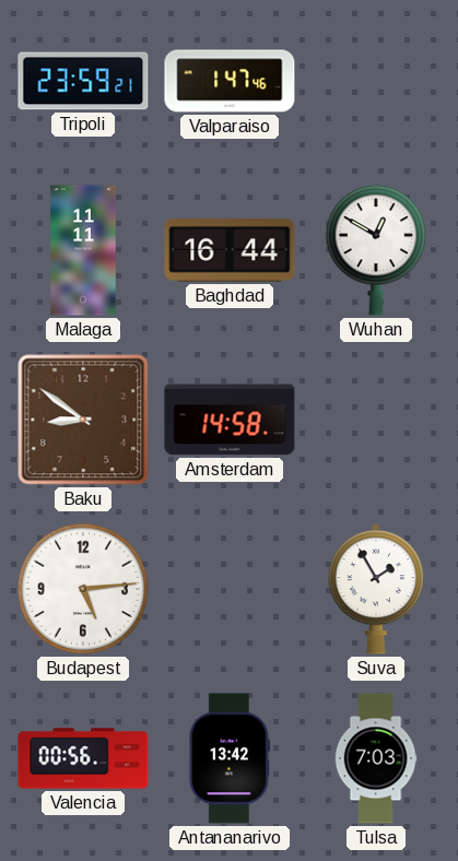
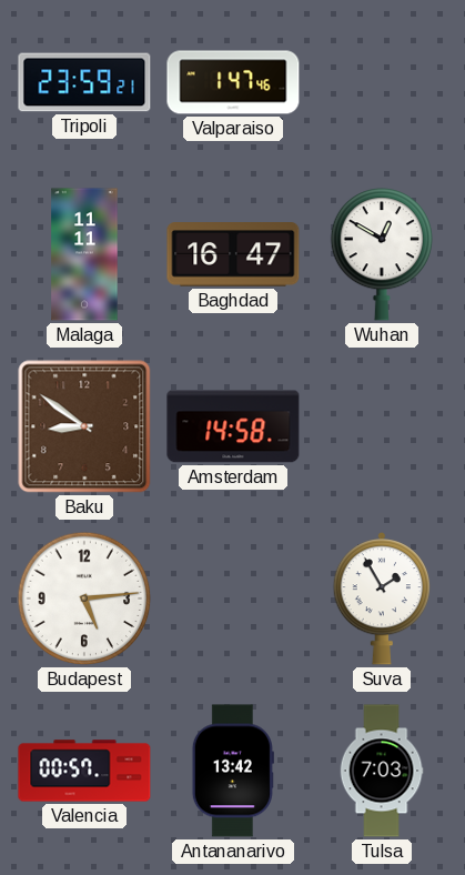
Baghdad: 16:44 -> 16:47 (233, 254)
Valencia: 00:56 -> 00:57 (84, 771)
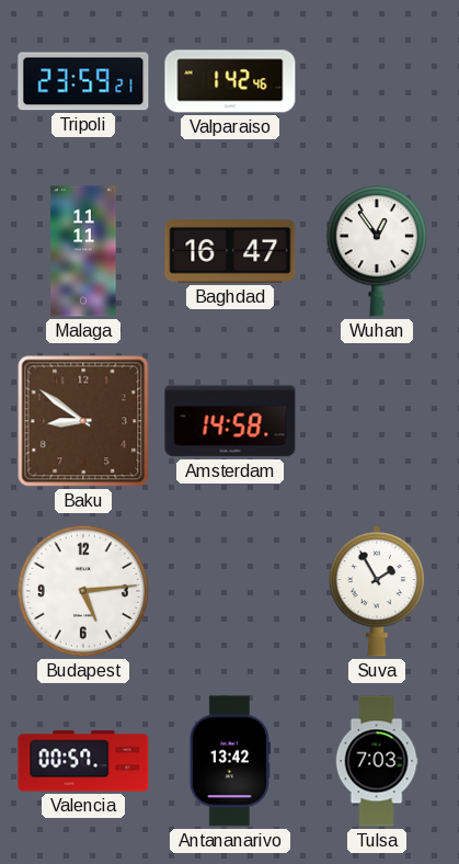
Valparaiso: 1:47 -> 1:42 (230, 81)
Wuhan: 12:50 -> 12:54 (376, 251)
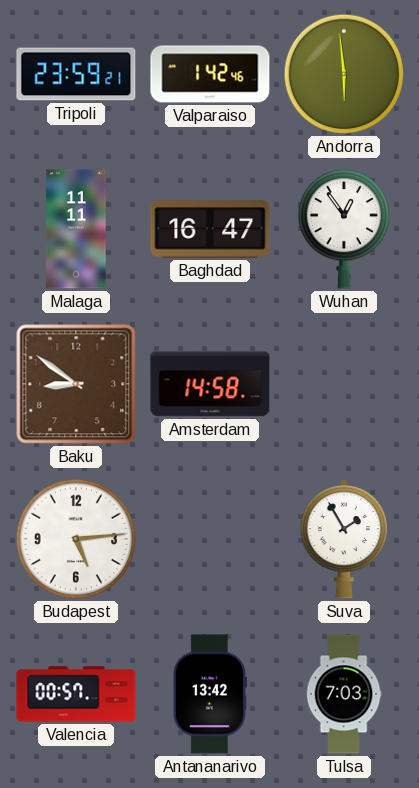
Andorra: none -> 5:59 (344, 74)
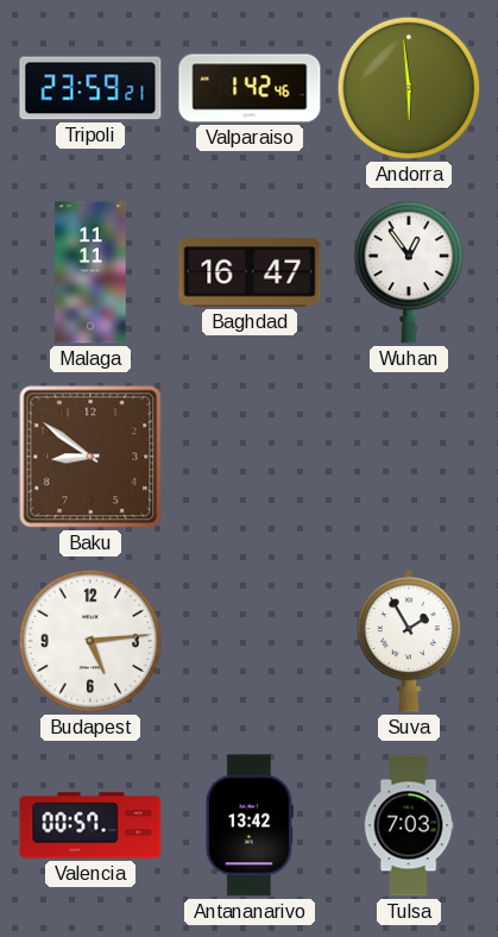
Amsterdam: 14:58 -> none (210, 384)
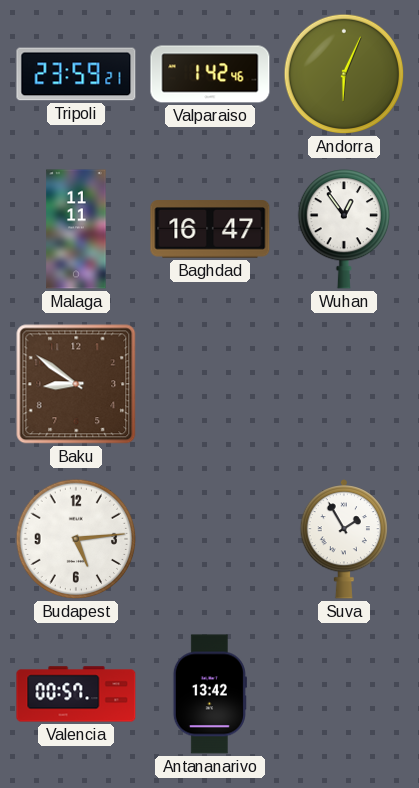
Andorra: 5:59 -> 6:04 (344, 74)
Tulsa: 7:03 -> none (409, 825)
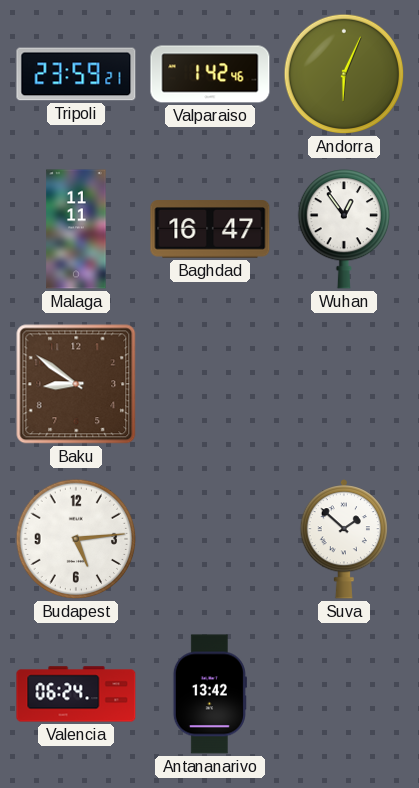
Suva: 1:55 -> 1:52 (343, 540)
Valencia: 00:57 -> 06:24 (76, 694)
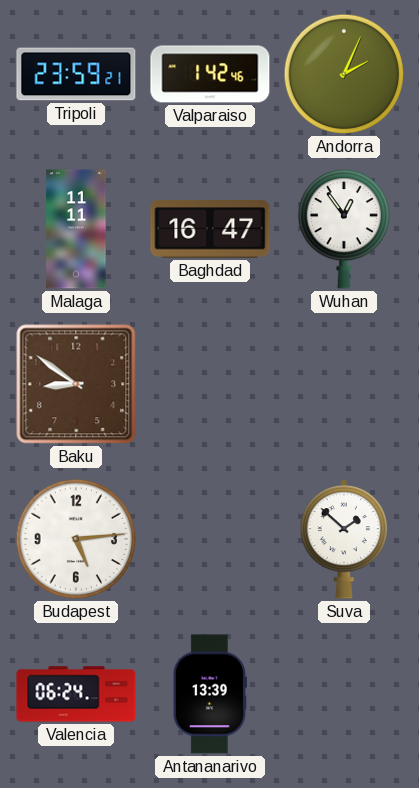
Andorra: 6:04 -> 2:04 (344, 74)
Antananarivo: 13:42 -> 13:39 (210, 694)
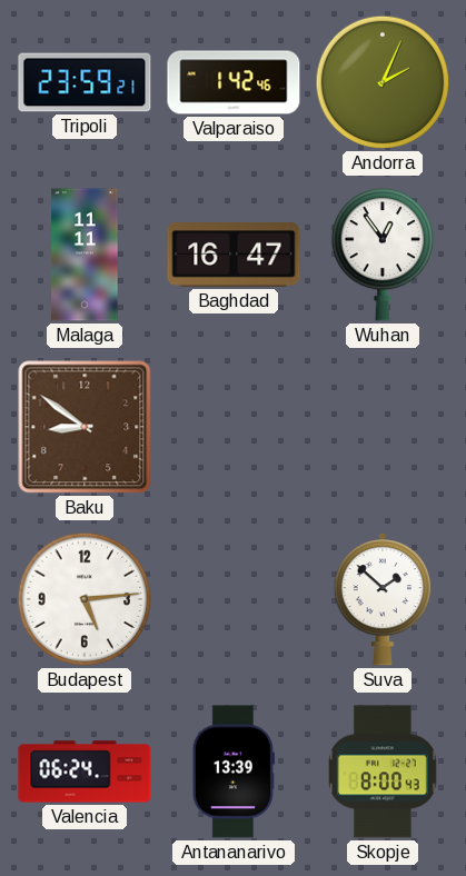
Skopje: none -> 8:00 (383, 772)
